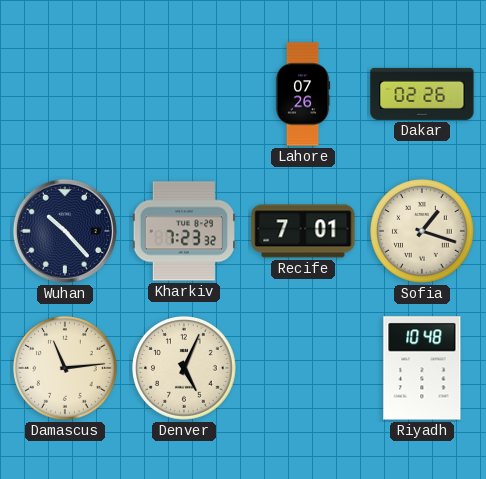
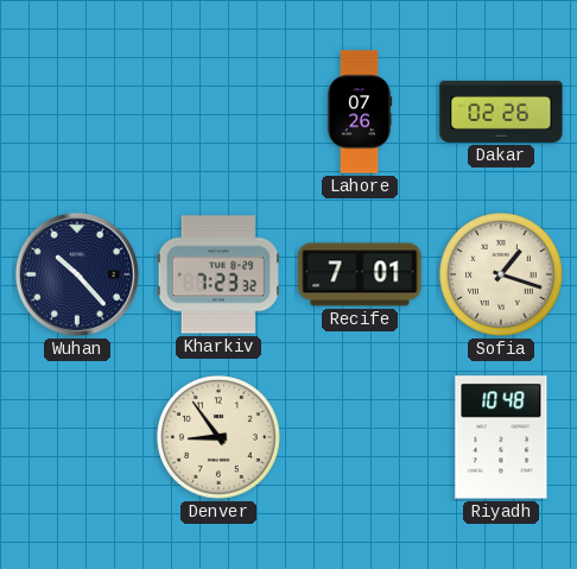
Damascus: 11:14 -> none (65, 368)
Denver: 5:04 -> 8:54 (218, 437)
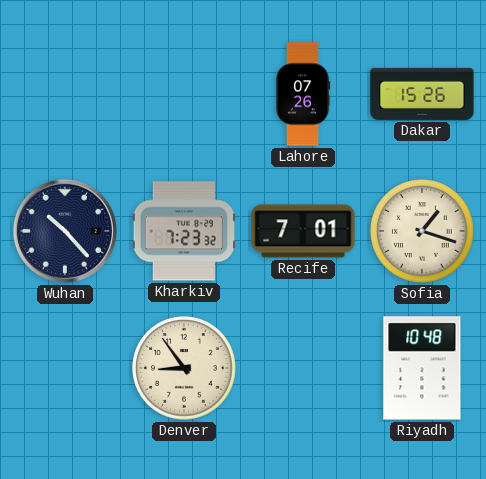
Dakar: 02:26 -> 15:26 (422, 94)
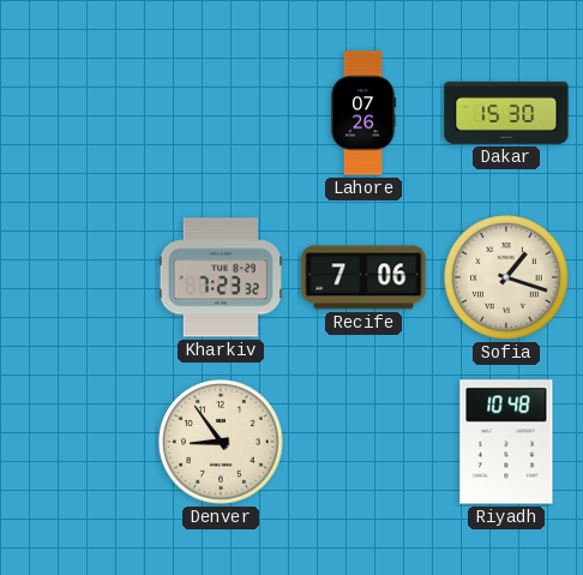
Dakar: 15:26 -> 15:30 (506, 113)
Wuhan: 10:23 -> none (65, 231)
Recife: 7:01 -> 7:06 (363, 277)
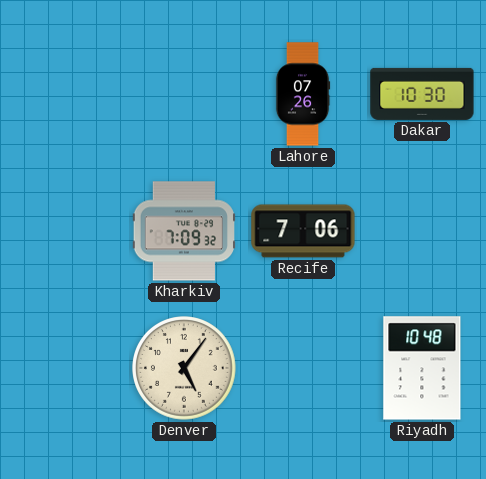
Dakar: 15:30 -> 10:30 (422, 94)
Kharkiv: 7:23 -> 7:09 (183, 231)
Sofia: 1:18 -> none (506, 277)
Denver: 8:54 -> 5:06 (184, 368)
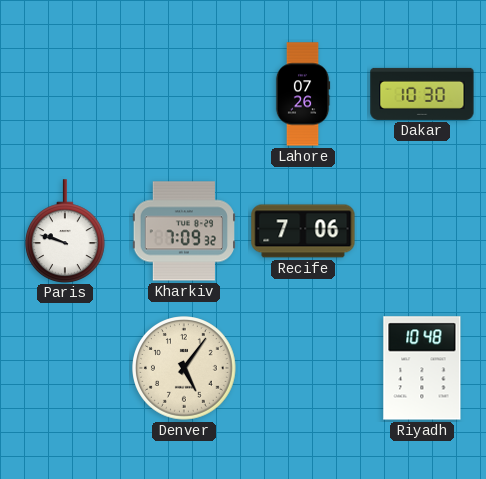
Paris: none -> 9:48 (66, 231)
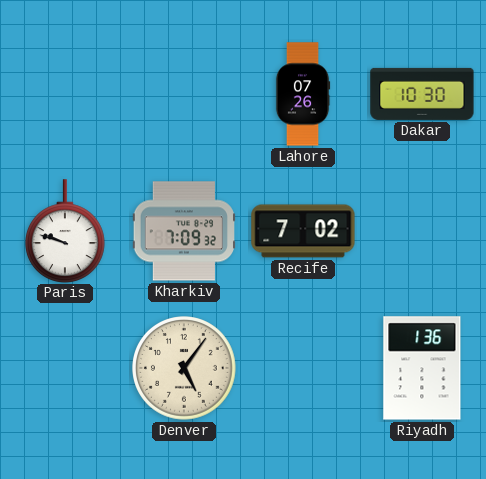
Recife: 7:06 -> 7:02 (303, 231)
Riyadh: 10:48 -> 1:36 (422, 368)
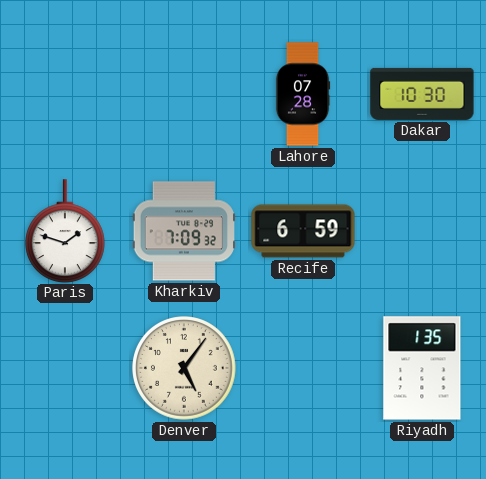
Lahore: 07:26 -> 07:28 (303, 94)
Paris: 9:48 -> 1:48 (66, 231)
Recife: 7:02 -> 6:59 (303, 231)
Riyadh: 1:36 -> 1:35 (422, 368)
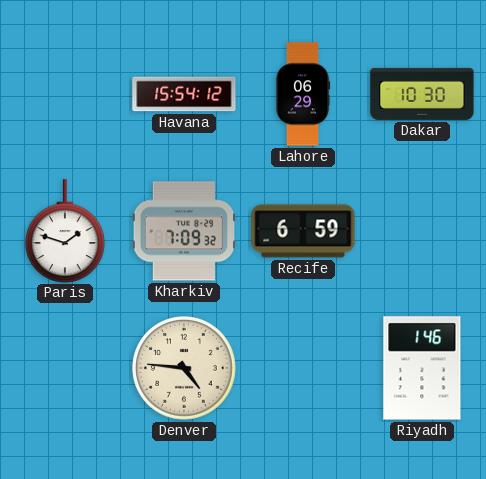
Havana: none -> 15:54 (184, 94)
Lahore: 07:28 -> 06:29 (303, 94)
Denver: 5:06 -> 4:46 (184, 368)
Riyadh: 1:35 -> 1:46 (422, 368)
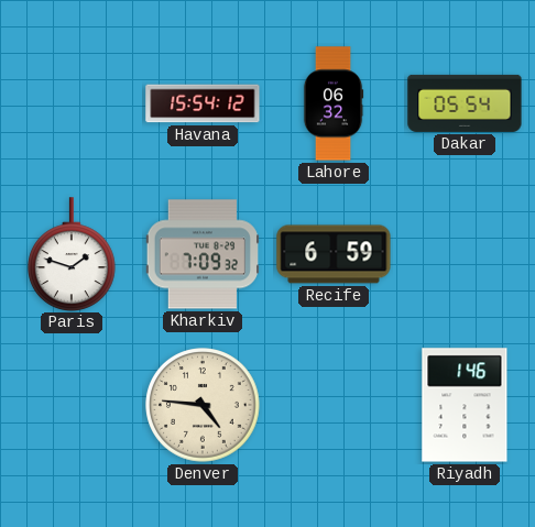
Lahore: 06:29 -> 06:32 (334, 103)
Dakar: 10:30 -> 05:54 (465, 103)
